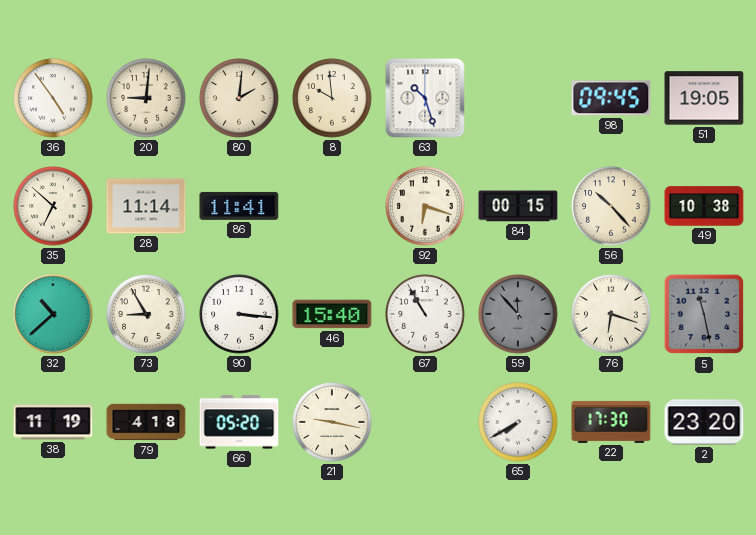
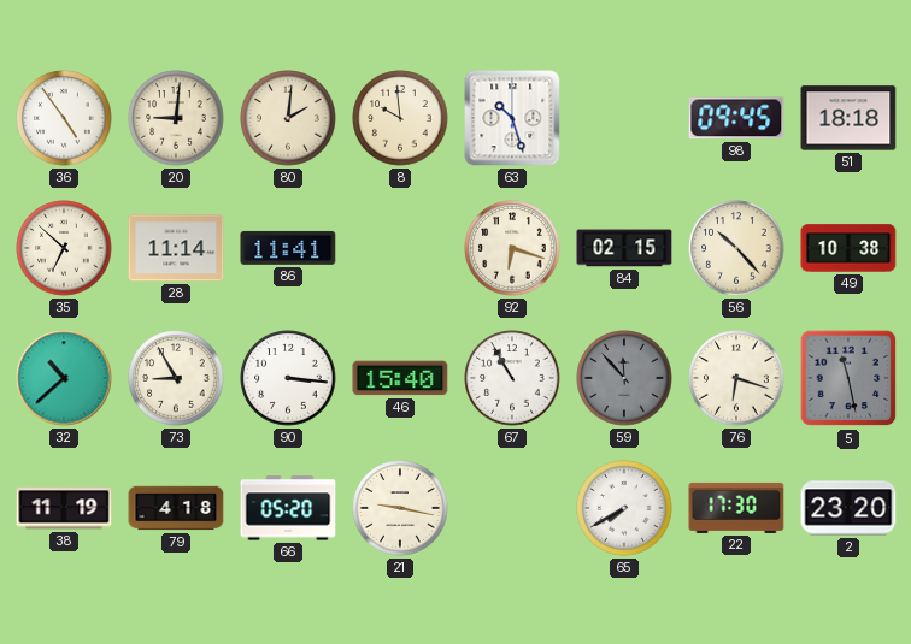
51: 19:05 -> 18:18 (848, 118)
84: 00:15 -> 02:15 (624, 248)
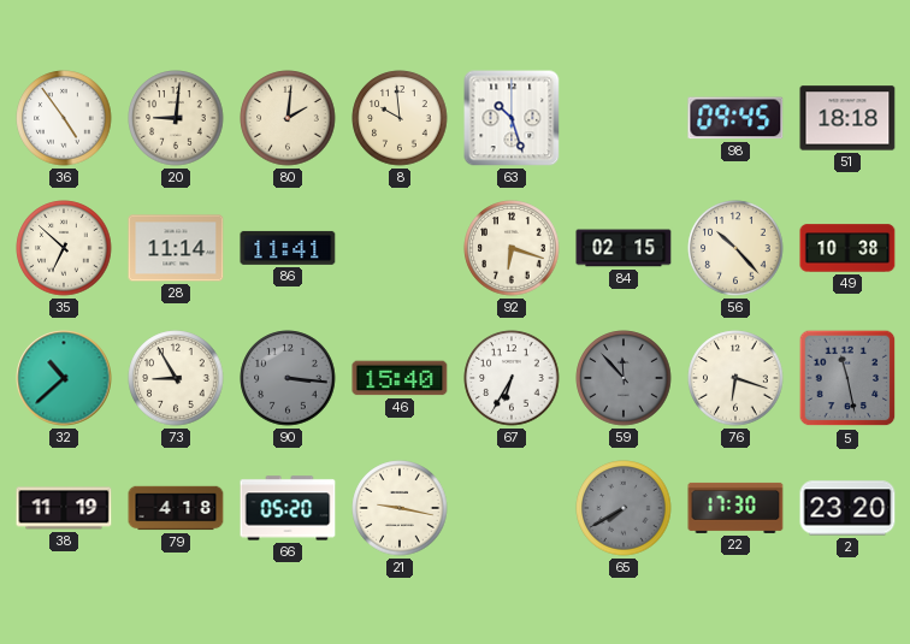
90 dial: white -> grey (288, 378)
67: 10:55 -> 6:35 (512, 378)
65 dial: white -> grey (624, 508)
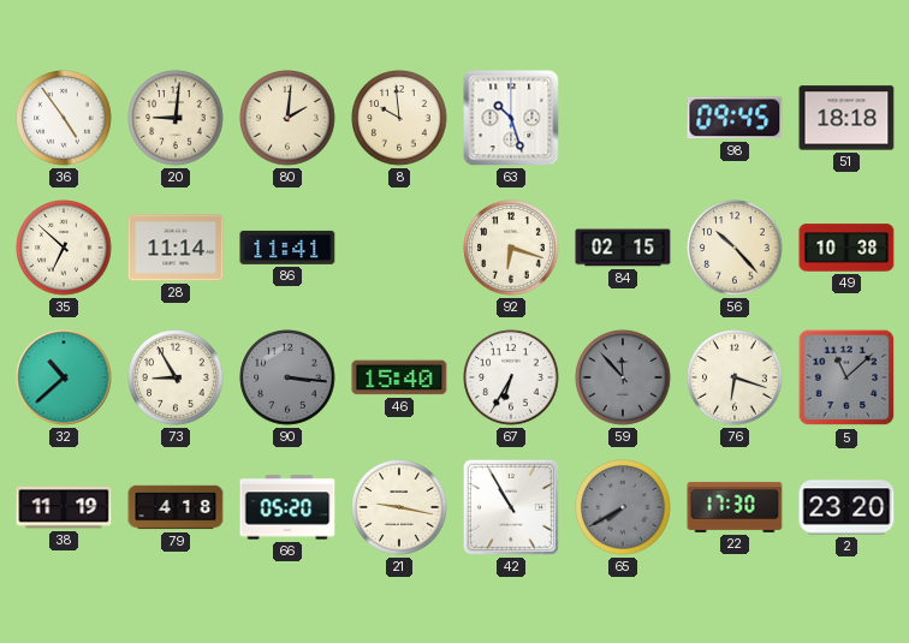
5: 11:28 -> 11:08 (846, 377)
42: none -> 10:55 (511, 507)
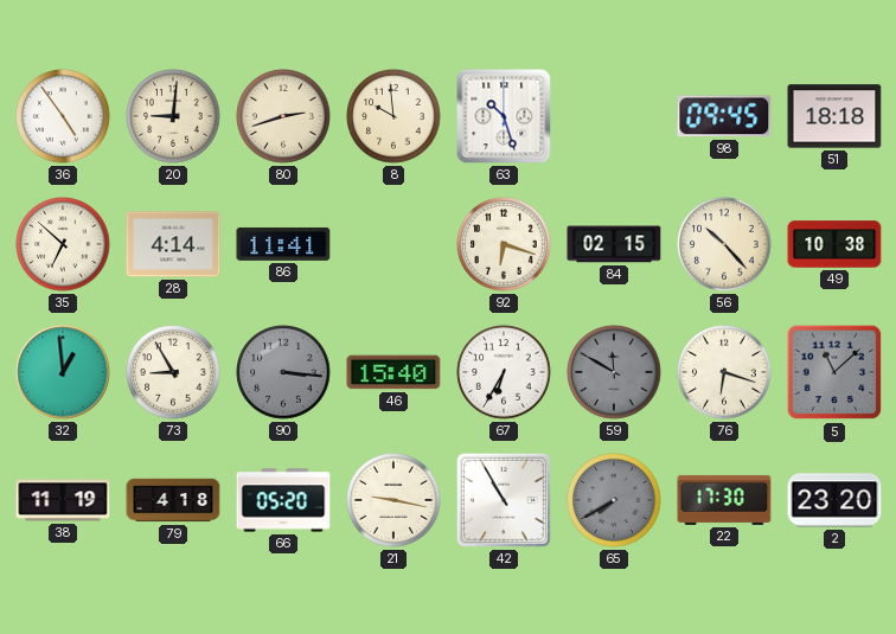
80: 2:01 -> 2:42 (283, 116)
28: 11:14 -> 4:14 (173, 244)
32: 10:38 -> 12:59 (63, 372)
59: 11:53 -> 11:50 (614, 372)
